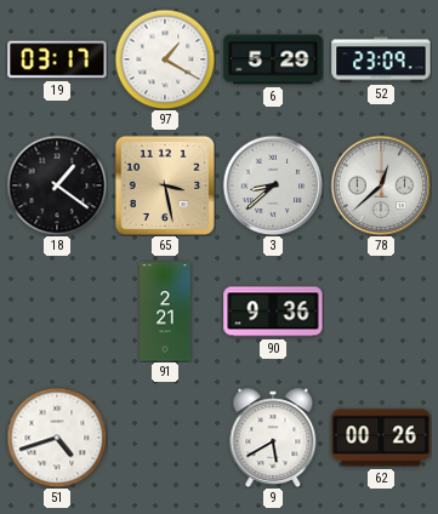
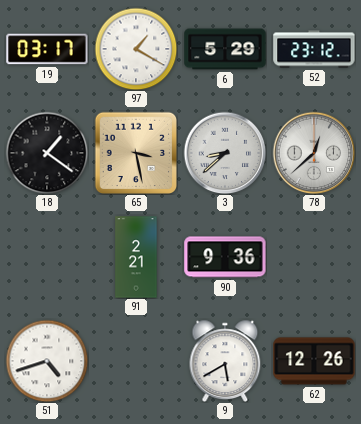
52: 23:09 -> 23:12 (314, 49)
62: 00:26 -> 12:26 (314, 361)
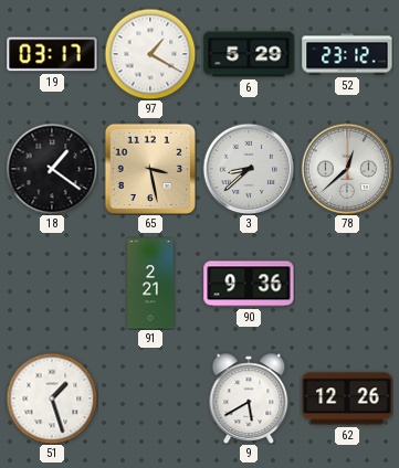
51: 4:42 -> 1:27 (52, 398)
